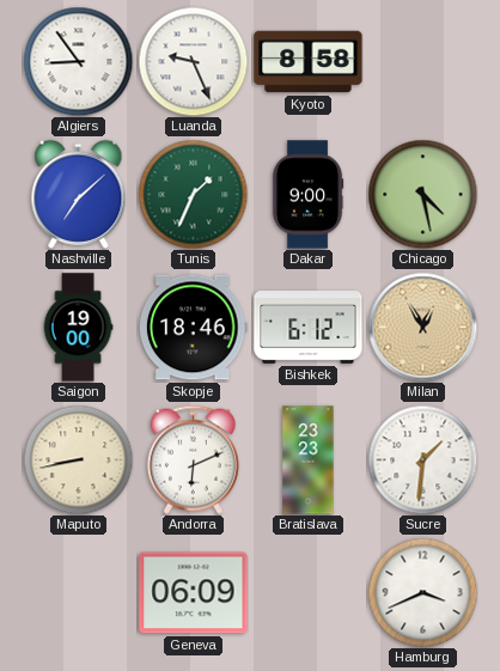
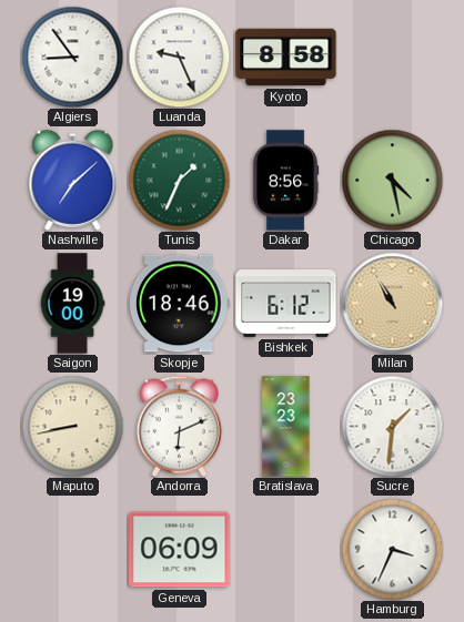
Dakar: 9:00 -> 8:56 (285, 181)
Milan: 12:55 -> 10:55 (392, 303)
Hamburg: 3:41 -> 3:34 (392, 549)
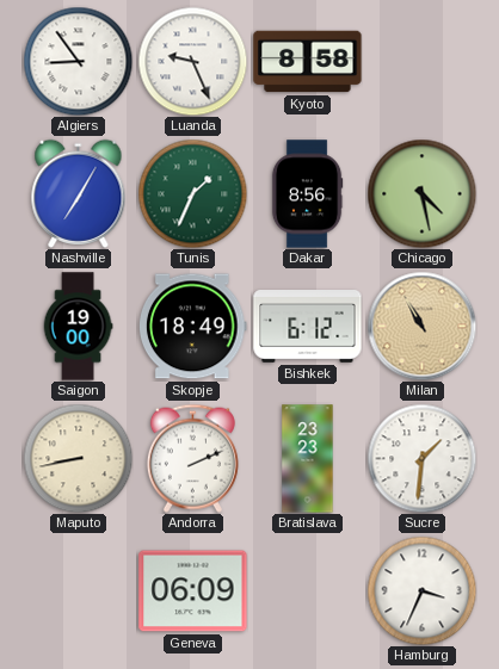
Nashville: 7:08 -> 7:05 (79, 193)
Skopje: 18:46 -> 18:49 (193, 327)
Andorra: 6:11 -> 2:11 (192, 458)
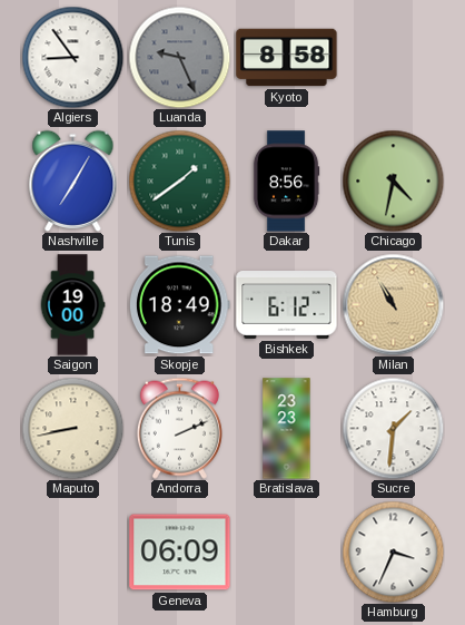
Luanda dial: white -> grey (179, 57)
Tunis: 1:34 -> 1:39 (179, 180)
Chicago: 4:28 -> 4:32 (393, 180)
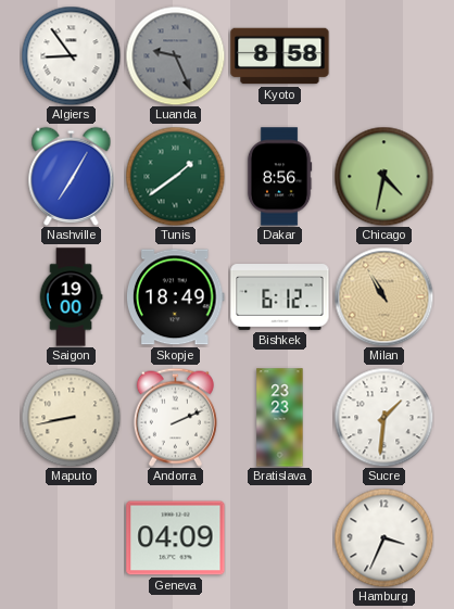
Geneva: 06:09 -> 04:09 (176, 538)
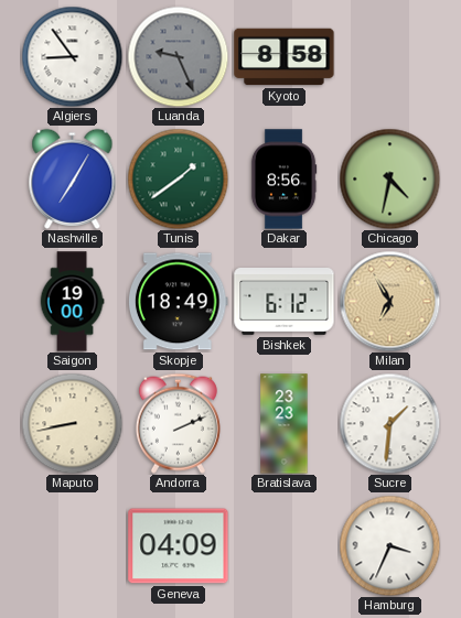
Milan: 10:55 -> 6:55 (389, 301)
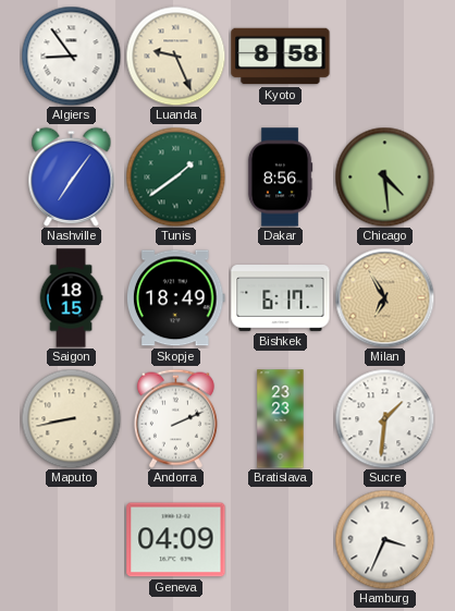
Luanda dial: grey -> cream (175, 56)
Nashville: 7:05 -> 7:06 (72, 176)
Chicago: 4:32 -> 4:29 (384, 176)
Saigon: 19:00 -> 18:15 (71, 298)
Bishkek: 6:12 -> 6:17 (281, 298)
